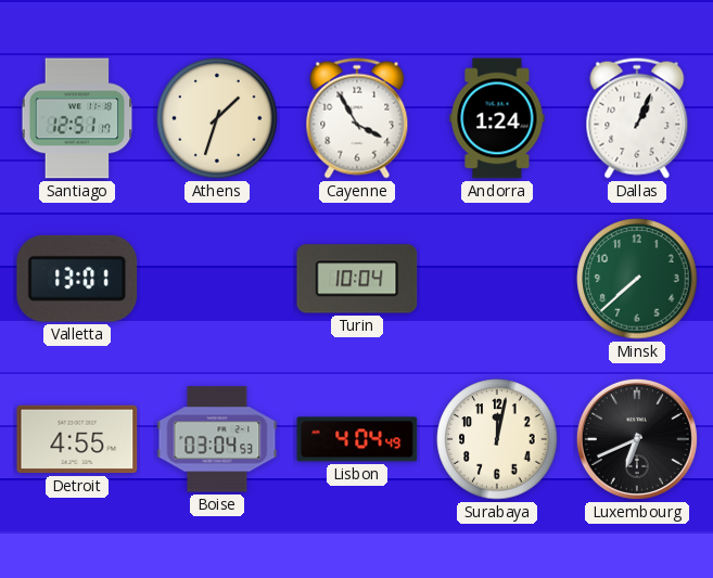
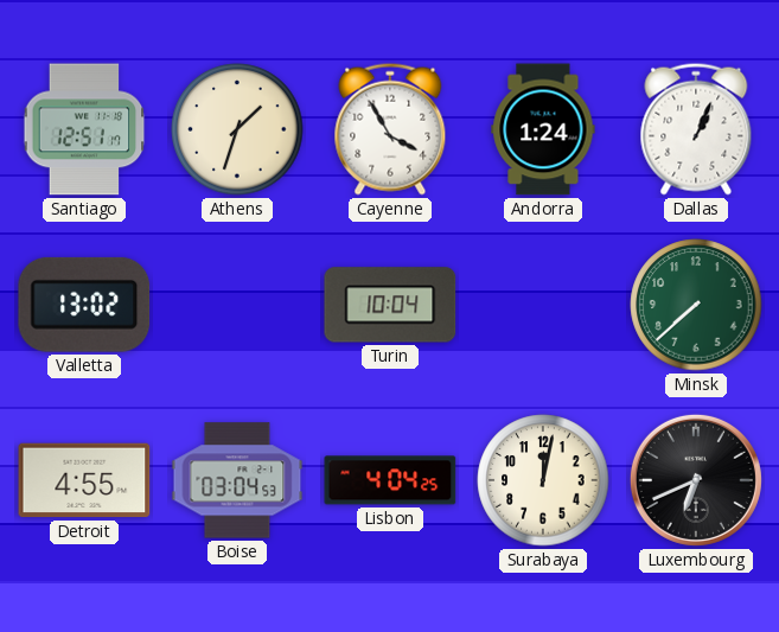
Valletta: 13:01 -> 13:02 (84, 305)
Lisbon: 4:04:49 -> 4:04:25 (390, 480)
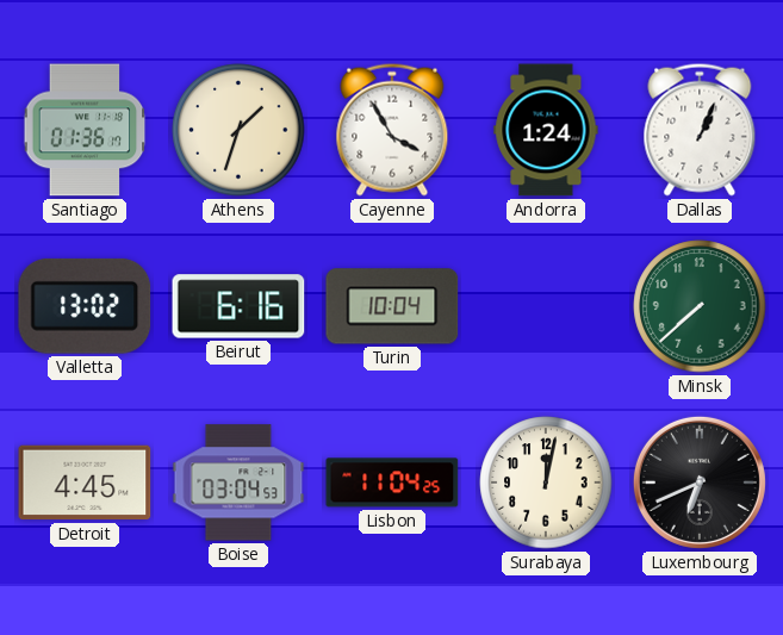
Santiago: 12:51 -> 01:36 (85, 130)
Beirut: none -> 6:16 (238, 306)
Detroit: 4:55 -> 4:45 (85, 483)
Lisbon: 4:04 -> 11:04 (392, 483)
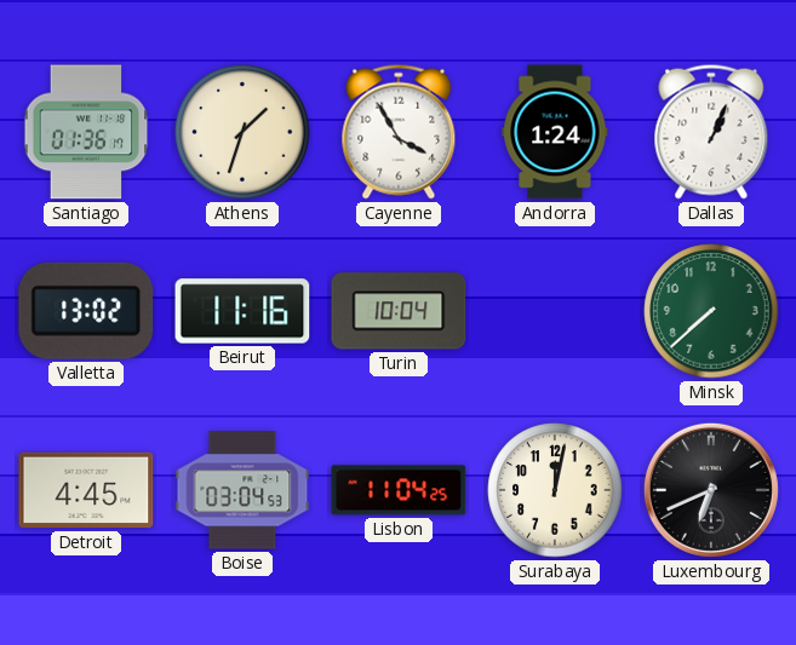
Beirut: 6:16 -> 11:16 (242, 311)
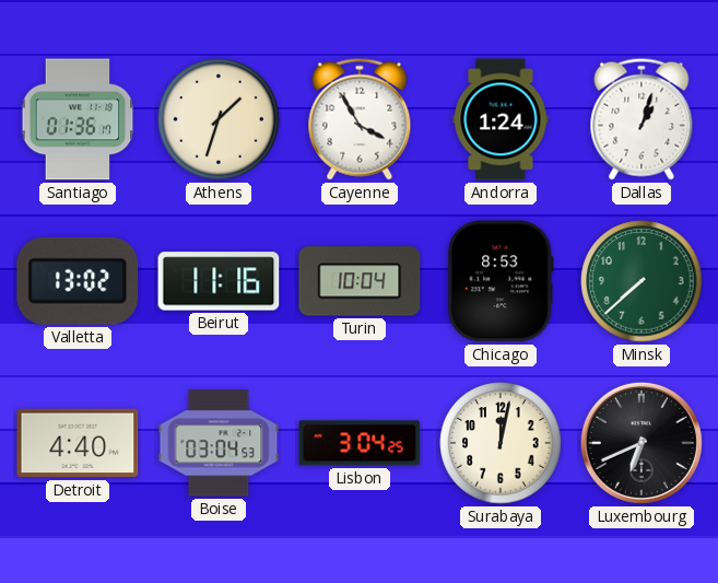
Dallas: 1:04 -> 1:03 (642, 119)
Chicago: none -> 8:53 (501, 281)
Detroit: 4:45 -> 4:40 (78, 443)
Lisbon: 11:04 -> 3:04 (360, 443)
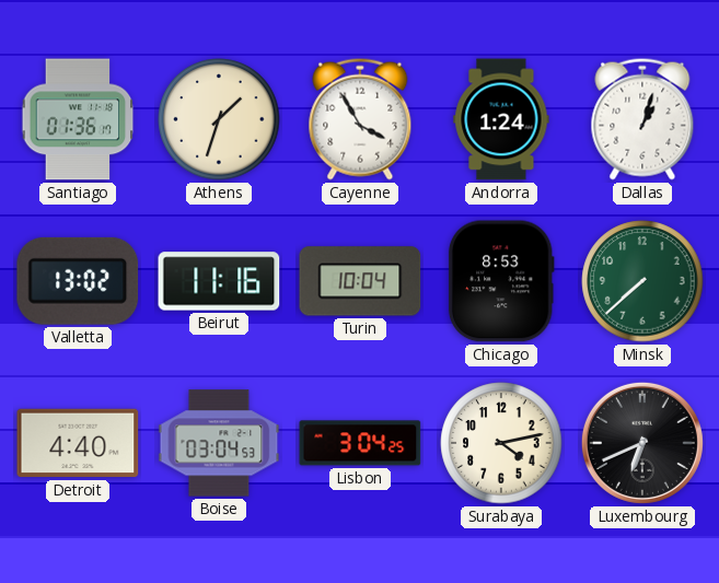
Surabaya: 12:02 -> 4:13 (501, 443)
